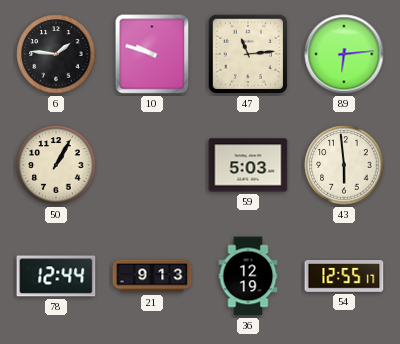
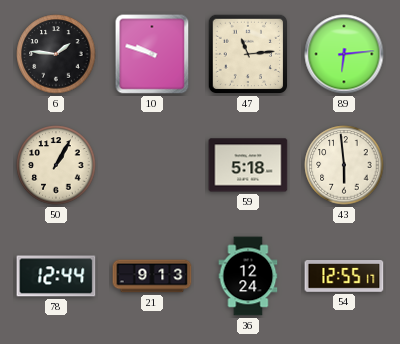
59: 5:03 -> 5:18 (248, 165)
36: 12:19 -> 12:24 (248, 276)
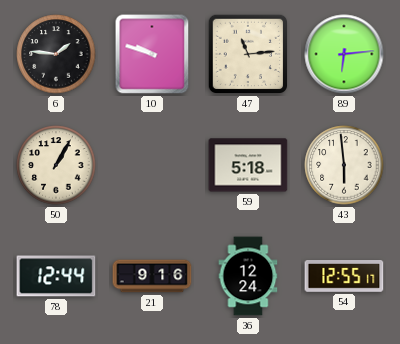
21: 9:13 -> 9:16 (152, 276)
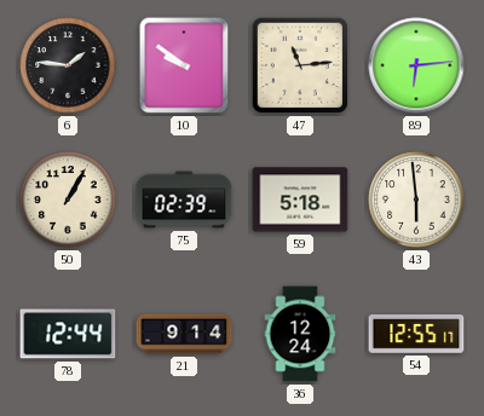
10: 9:48 -> 9:51 (184, 65)
75: none -> 02:39 (184, 200)
21: 9:16 -> 9:14 (184, 334)
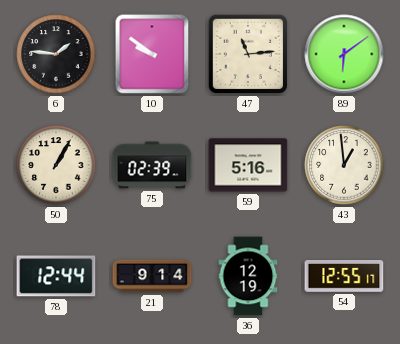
89: 6:14 -> 6:09 (344, 54)
59: 5:18 -> 5:16 (248, 165)
43: 5:59 -> 12:59 (344, 165)
36: 12:24 -> 12:19 (248, 276)
